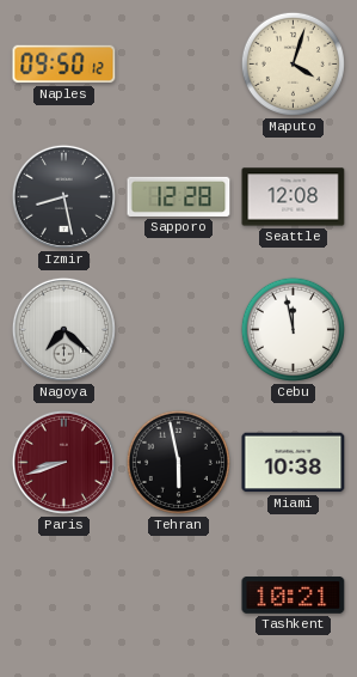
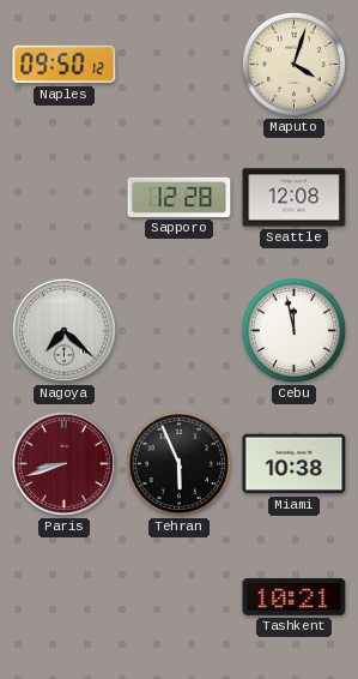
Izmir: 8:28 -> none (63, 196)
Tehran: 5:58 -> 5:56 (178, 463)
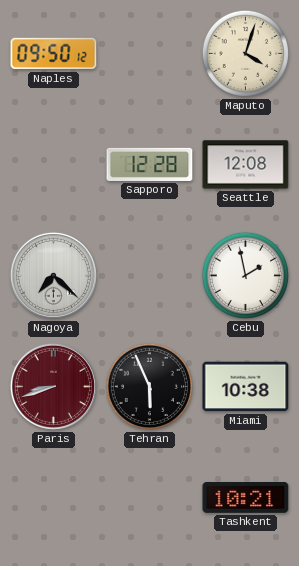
Cebu: 11:58 -> 1:58 (245, 275)
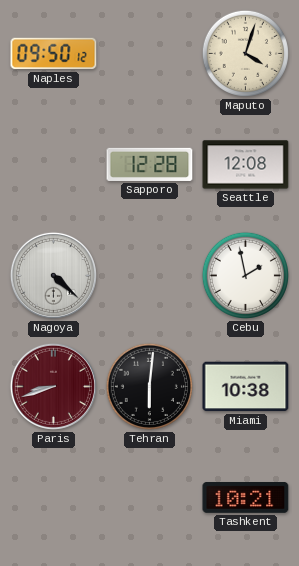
Nagoya: 7:22 -> 4:22 (53, 275)
Tehran: 5:56 -> 6:01 (149, 386)
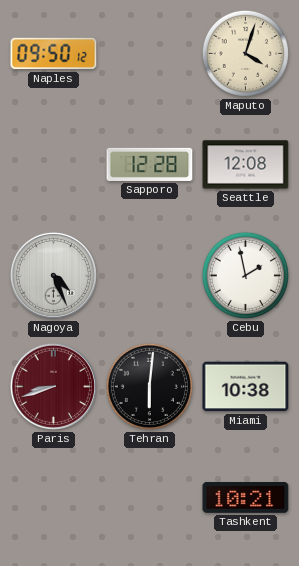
Nagoya: 4:22 -> 4:26 (53, 275)
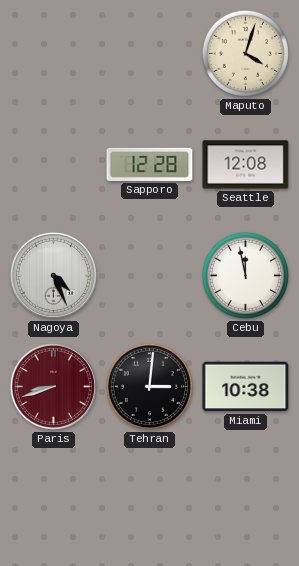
Naples: 09:50 -> none (54, 54)
Cebu: 1:58 -> 11:58 (245, 275)
Tehran: 6:01 -> 3:01 (149, 386)
Tashkent: 10:21 -> none (246, 498)
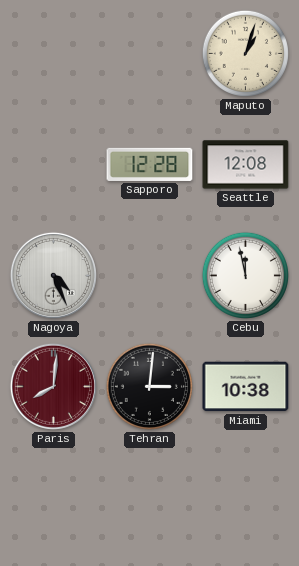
Maputo: 4:03 -> 1:03 (245, 53)
Paris: 8:42 -> 8:01 (53, 386)
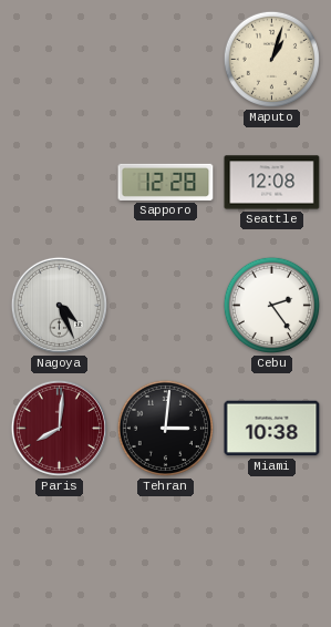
Cebu: 11:58 -> 2:24 (271, 305)
